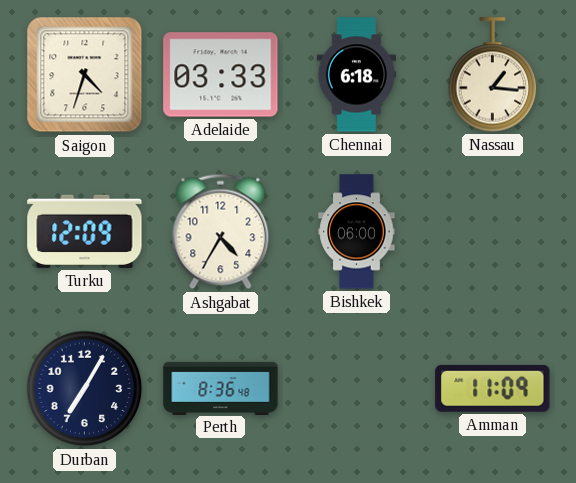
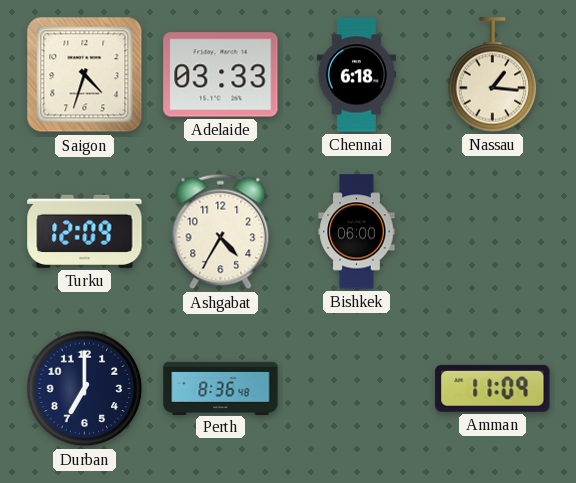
Durban: 7:05 -> 7:00 (85, 389)
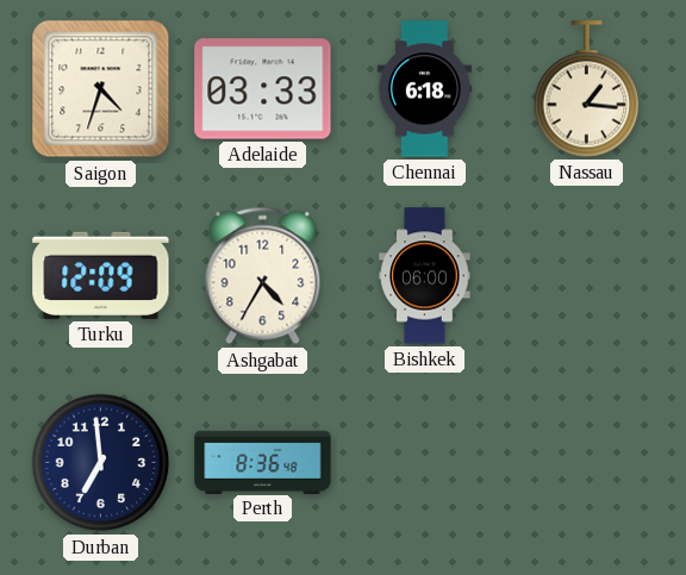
Durban: 7:00 -> 6:59 (101, 463)
Amman: 11:09 -> none (493, 388)
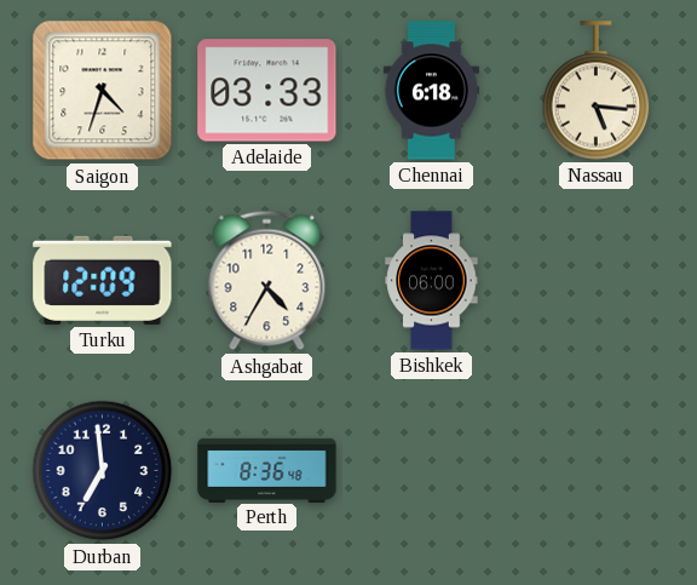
Nassau: 1:16 -> 5:16 (597, 91)
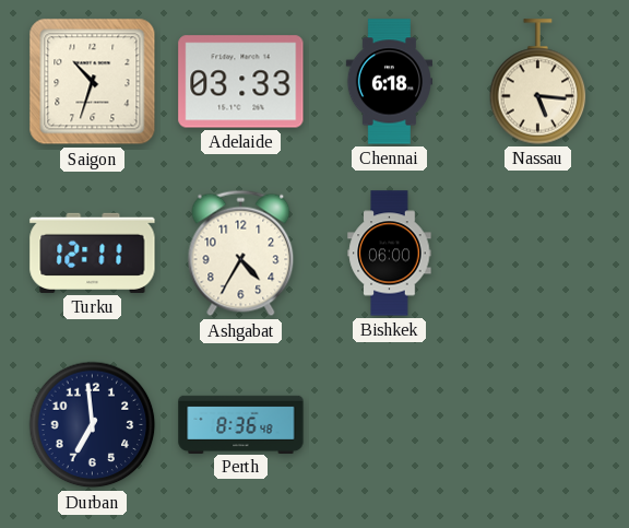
Saigon: 4:33 -> 10:33 (93, 82)
Turku: 12:09 -> 12:11 (93, 253)
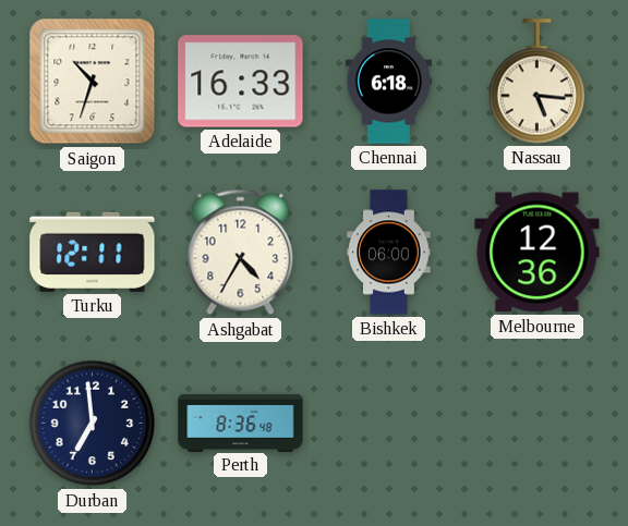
Adelaide: 03:33 -> 16:33 (241, 82)
Melbourne: none -> 12:36 (538, 253)
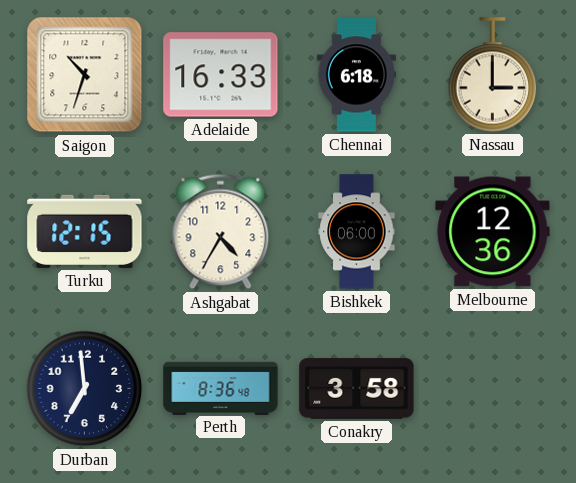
Nassau: 5:16 -> 3:00 (493, 75)
Turku: 12:11 -> 12:15 (85, 231)
Conakry: none -> 3:58 (357, 389)
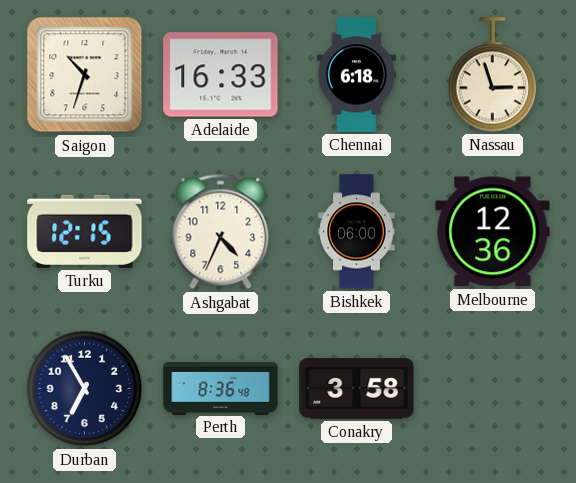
Nassau: 3:00 -> 2:57 (493, 75)
Ashgabat: 4:35 -> 4:34 (221, 232)
Durban: 6:59 -> 6:55 (85, 389)
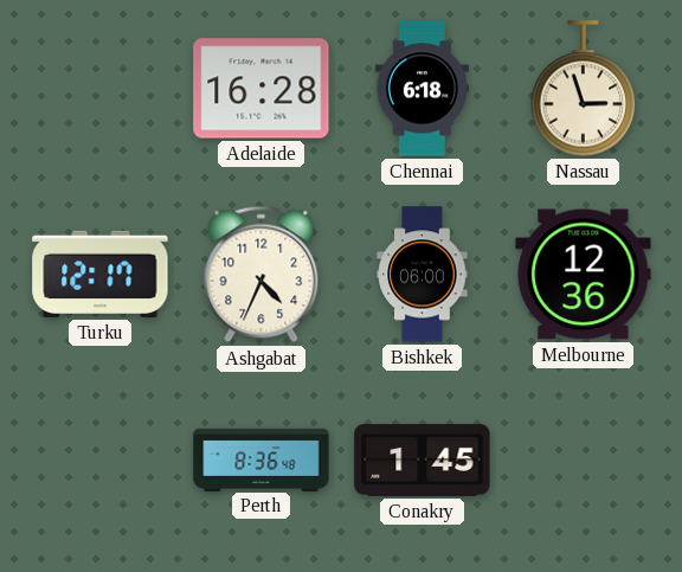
Saigon: 10:33 -> none (85, 75)
Adelaide: 16:33 -> 16:28 (262, 89)
Turku: 12:15 -> 12:17 (101, 274)
Durban: 6:55 -> none (85, 389)
Conakry: 3:58 -> 1:45 (423, 461)
